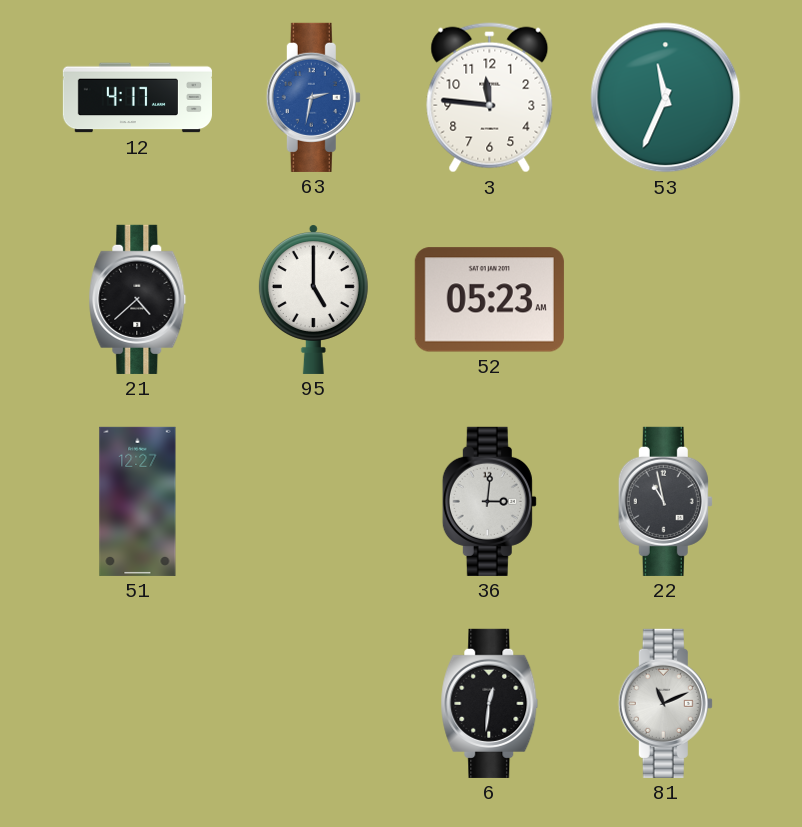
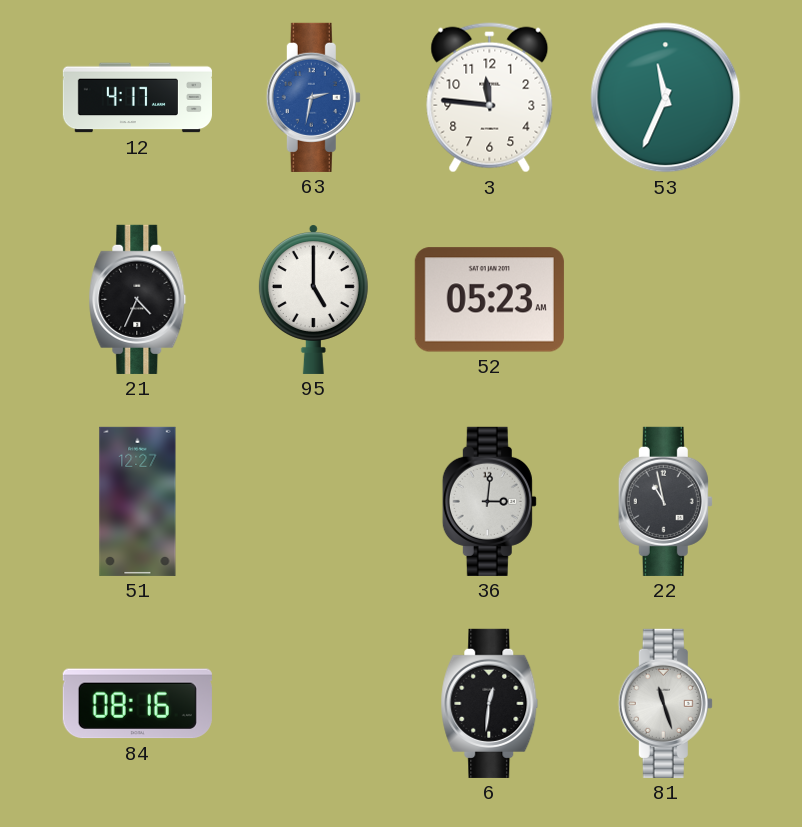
21: 4:38 -> 4:34 (138, 299)
84: none -> 08:16 (137, 704)
81: 11:11 -> 11:27 (665, 703)
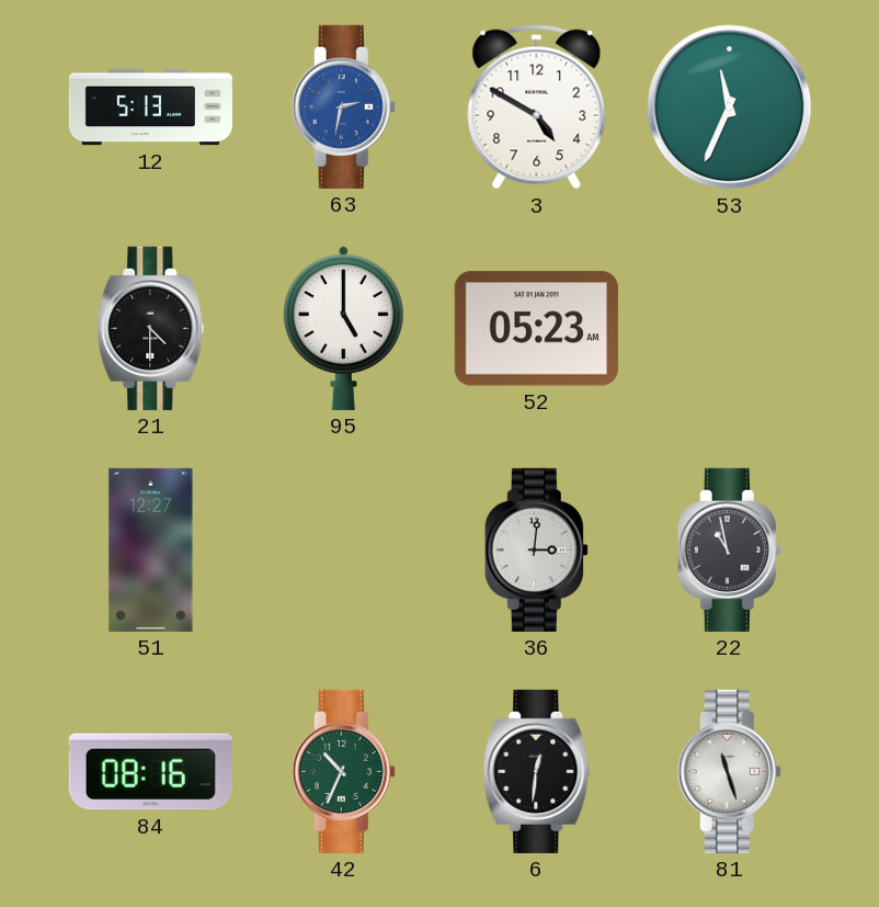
12: 4:17 -> 5:13 (150, 107)
3: 11:46 -> 4:50 (537, 107)
21: 4:34 -> 4:30 (151, 328)
42: none -> 10:34 (343, 771)
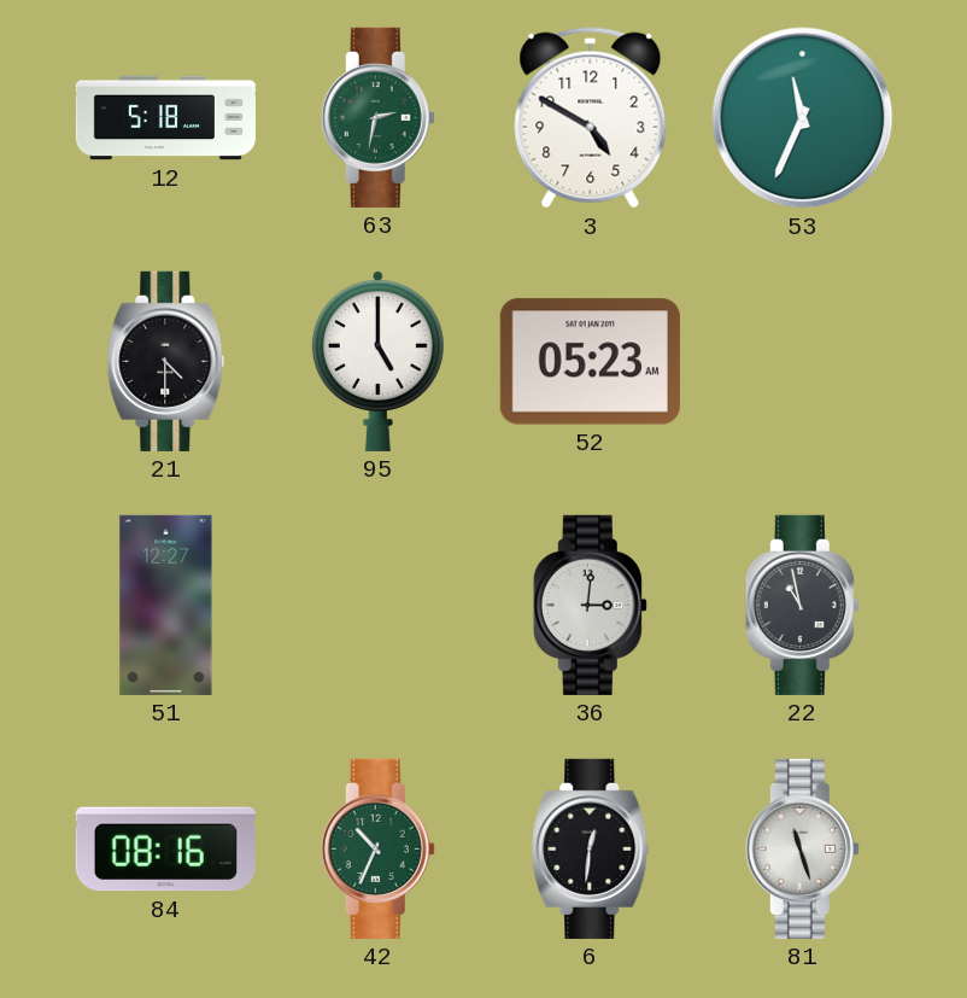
12: 5:13 -> 5:18 (165, 118)
63 dial: blue -> green (377, 117)
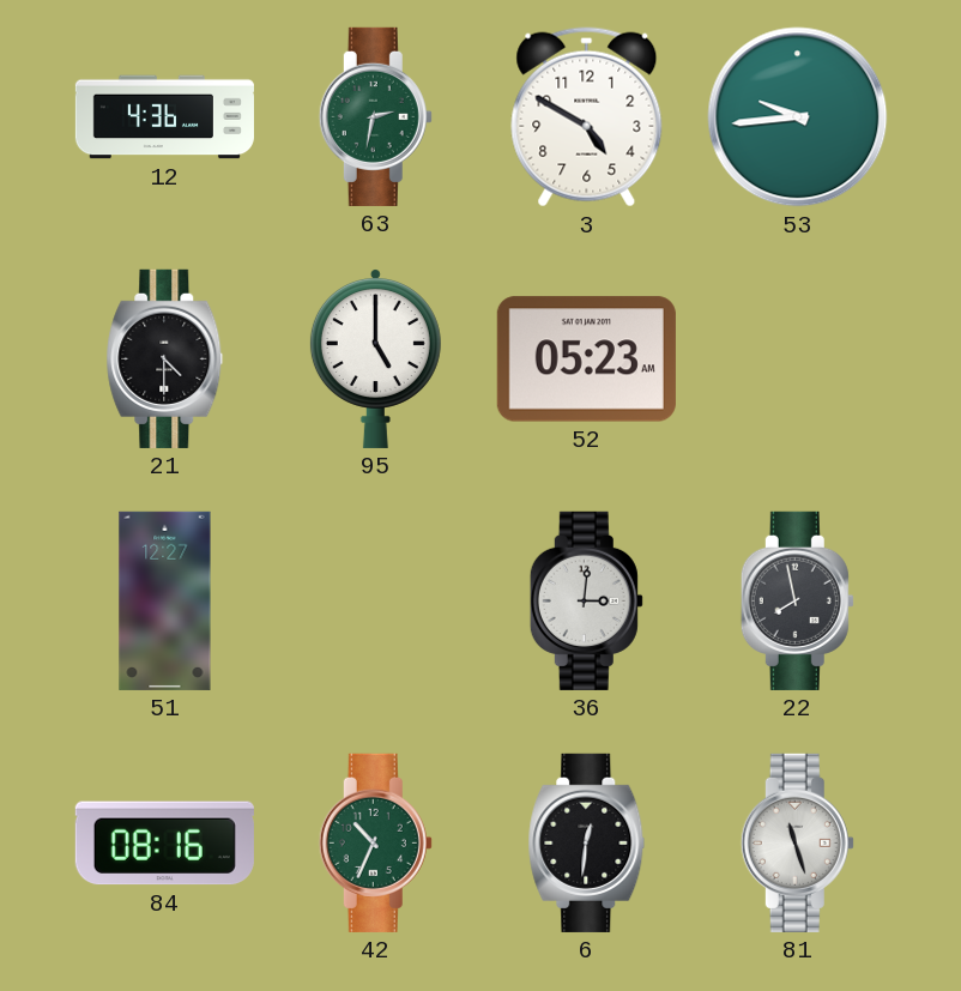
12: 5:18 -> 4:36 (164, 117)
53: 11:34 -> 9:44 (798, 117)
22: 10:58 -> 7:58 (797, 600)
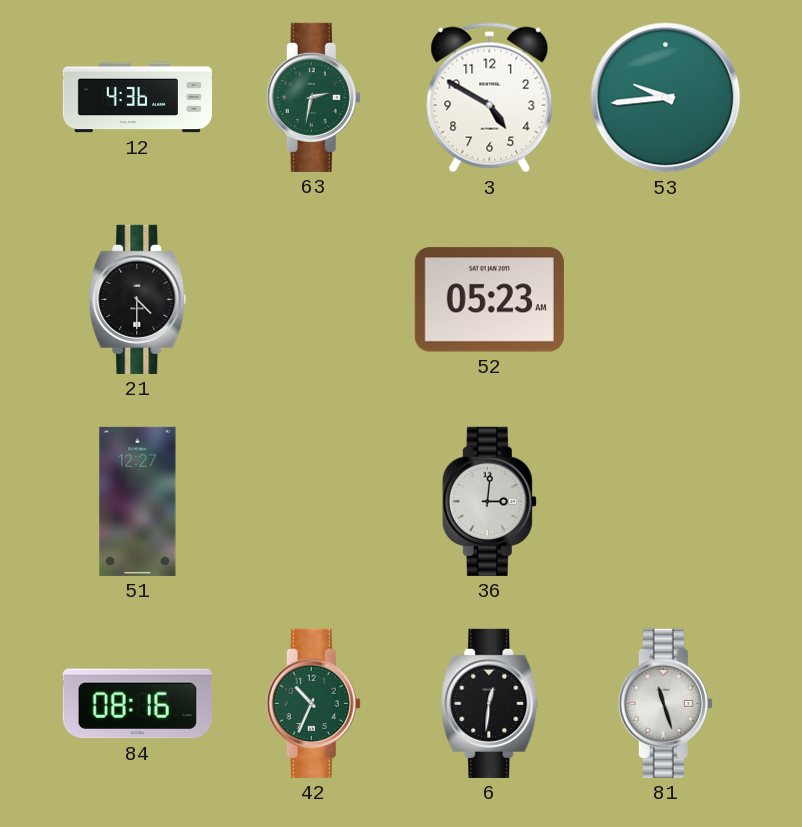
95: 5:00 -> none (375, 359)
22: 7:58 -> none (797, 600)
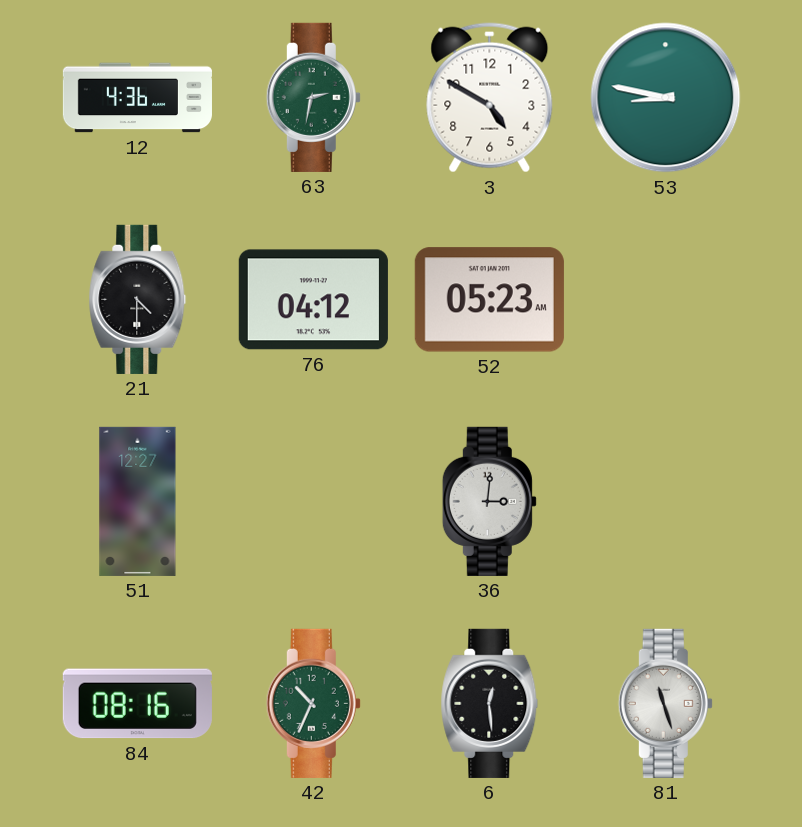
53: 9:44 -> 8:47 (666, 98)
76: none -> 04:12 (313, 300)
6: 12:31 -> 12:29 (490, 703)
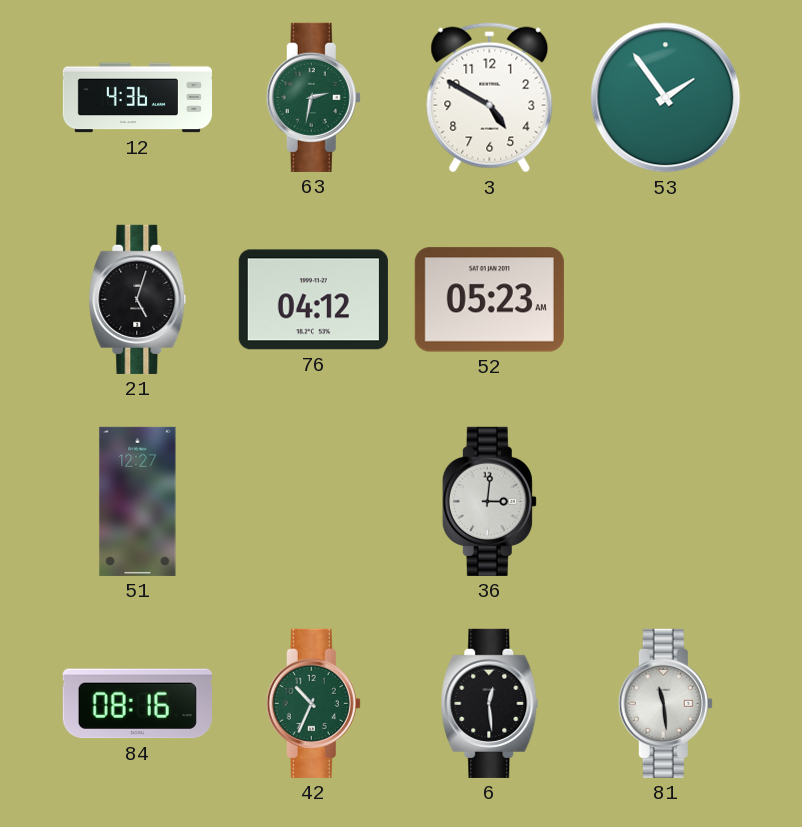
53: 8:47 -> 1:54 (666, 98)
21: 4:30 -> 5:03 (138, 299)
81: 11:27 -> 11:29 (665, 703)
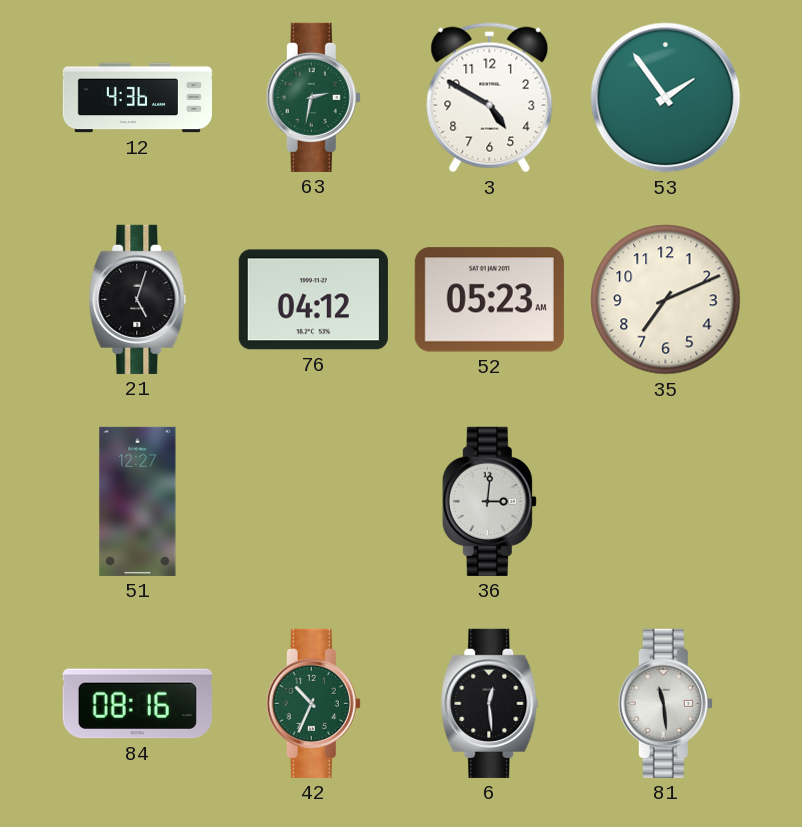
35: none -> 7:11 (666, 300)
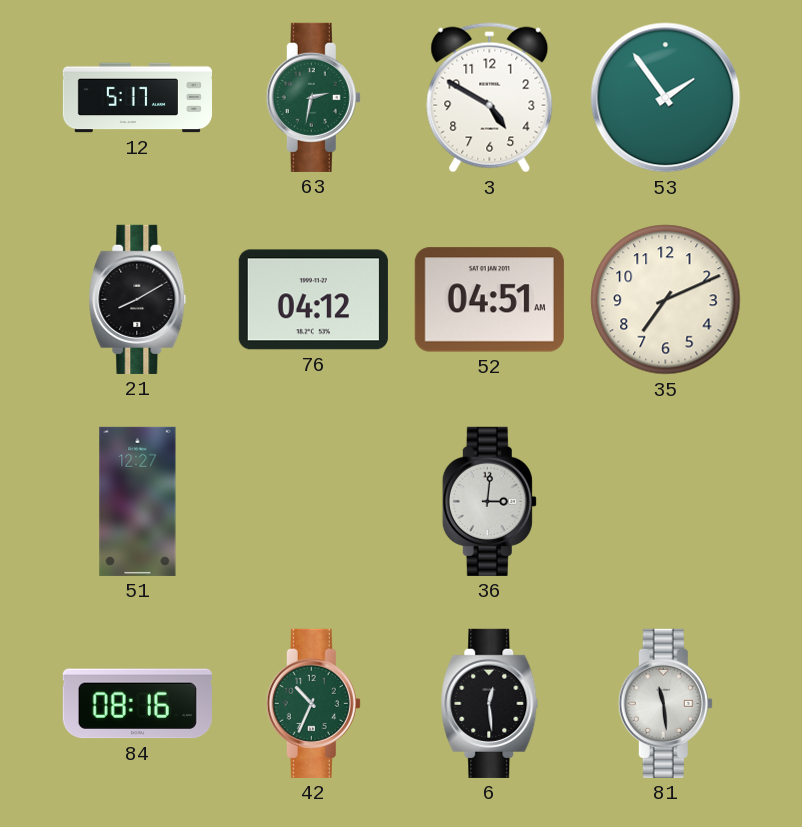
12: 4:36 -> 5:17 (137, 98)
21: 5:03 -> 8:10 (138, 299)
52: 05:23 -> 04:51 (489, 300)
